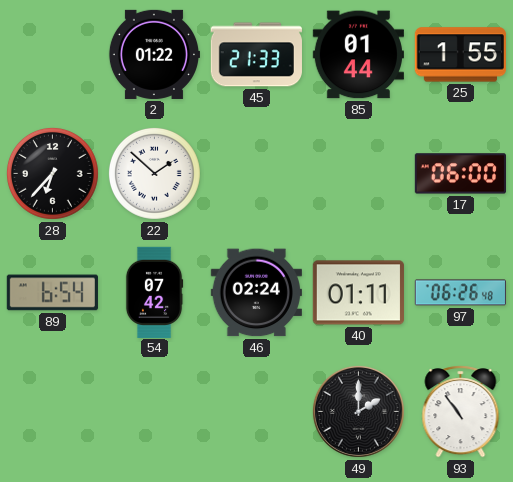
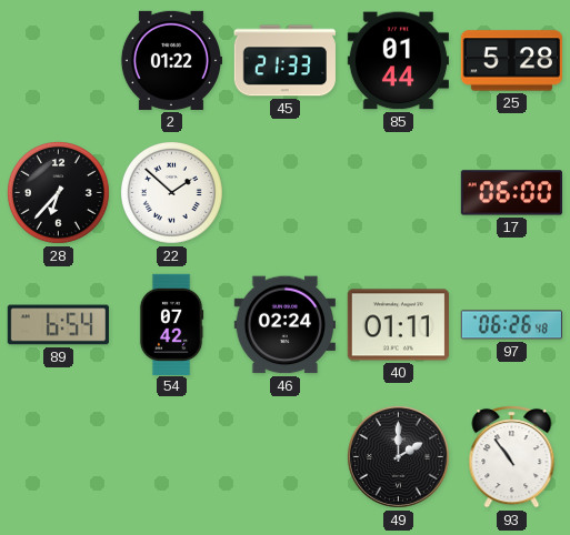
25: 1:55 -> 5:28 (511, 61)
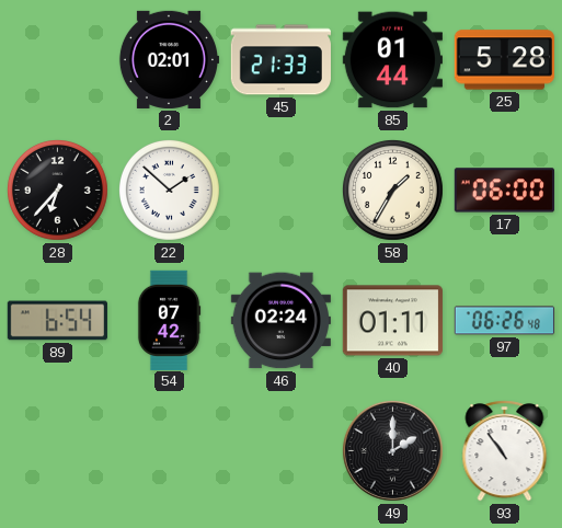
2: 01:22 -> 02:01 (168, 59)
58: none -> 1:35 (392, 190)
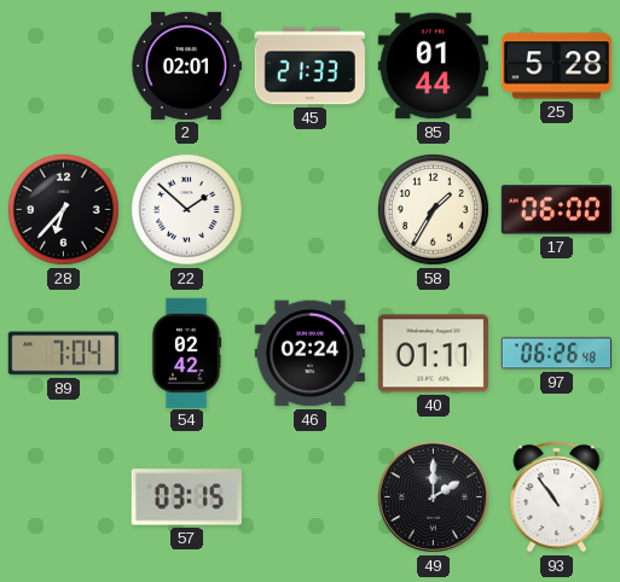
89: 6:54 -> 7:04 (63, 354)
54: 07:42 -> 02:42 (186, 353)
57: none -> 03:15 (186, 497)
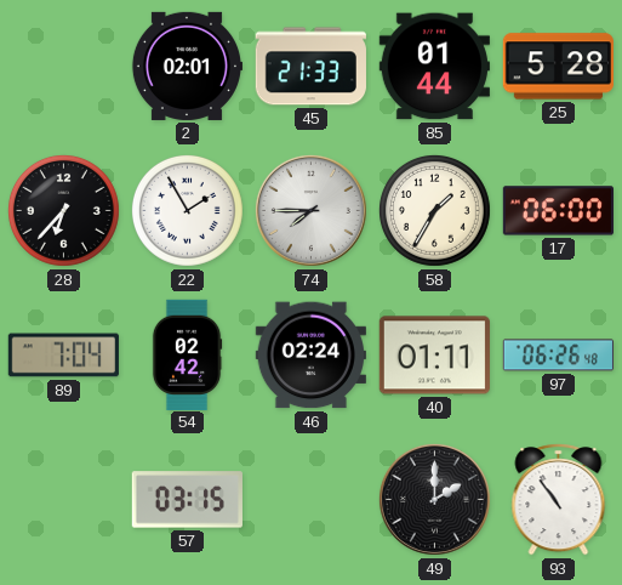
22: 1:52 -> 1:55 (187, 210)
74: none -> 7:45 (310, 210)
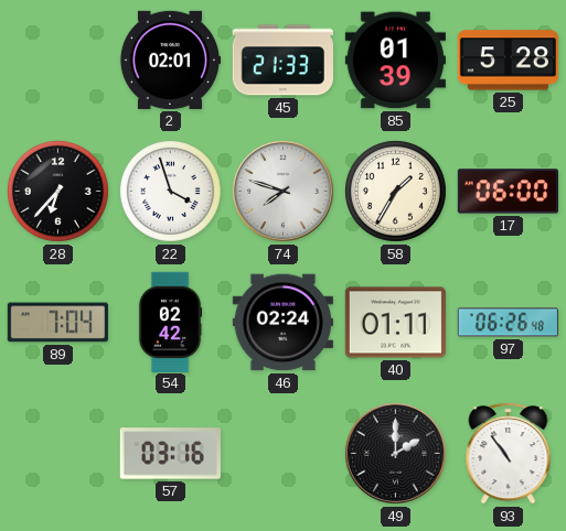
85: 01:44 -> 01:39 (395, 61)
22: 1:55 -> 3:57 (170, 191)
74: 7:45 -> 7:48 (282, 191)
57: 03:15 -> 03:16 (170, 454)
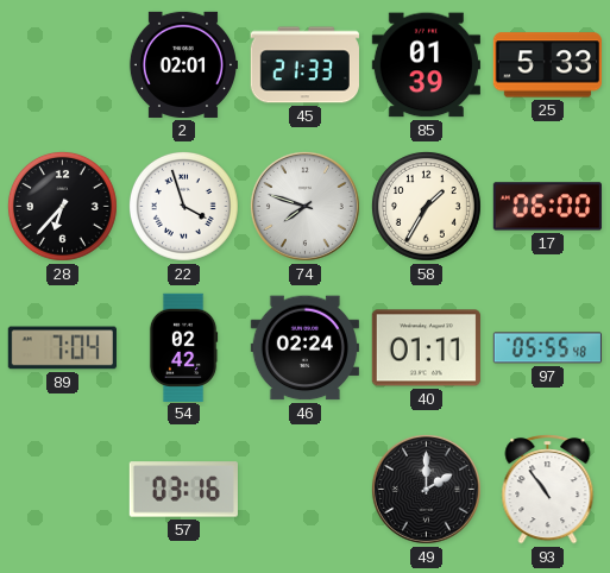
25: 5:28 -> 5:33 (547, 65)
97: 06:26 -> 05:55 (547, 348)
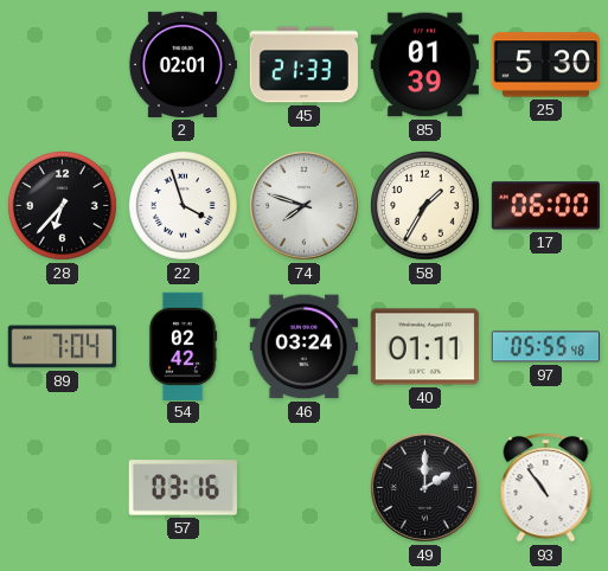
25: 5:33 -> 5:30 (545, 65)
46: 02:24 -> 03:24 (303, 347)
